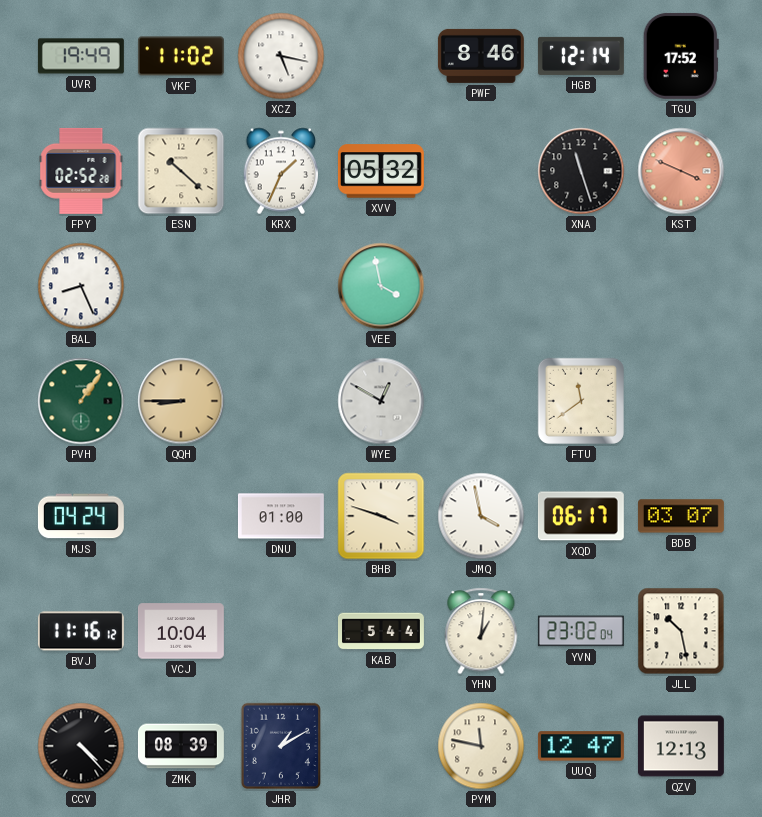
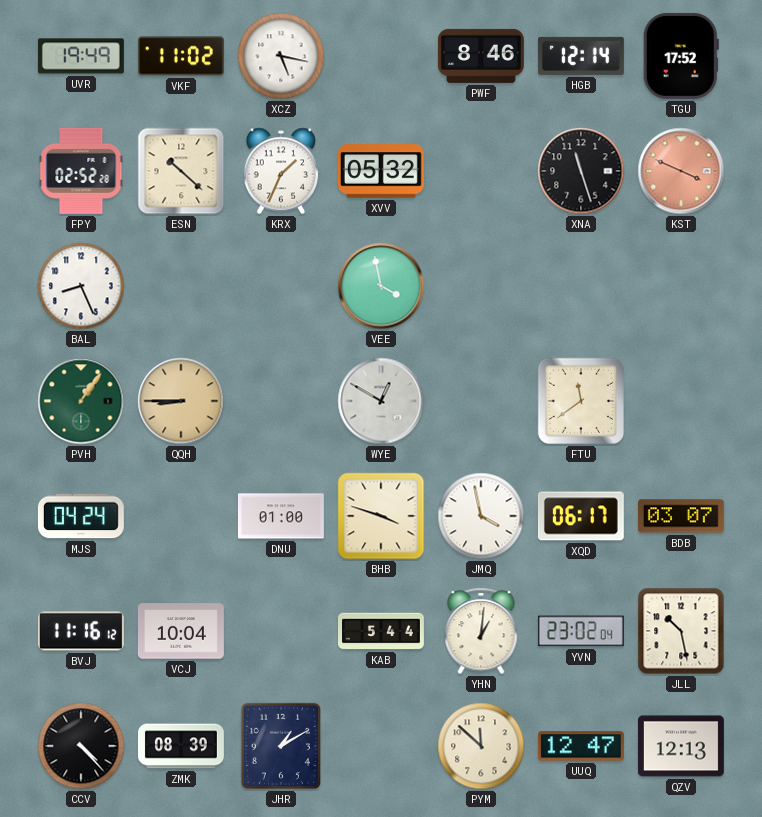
PYM: 11:47 -> 11:52 (481, 746)
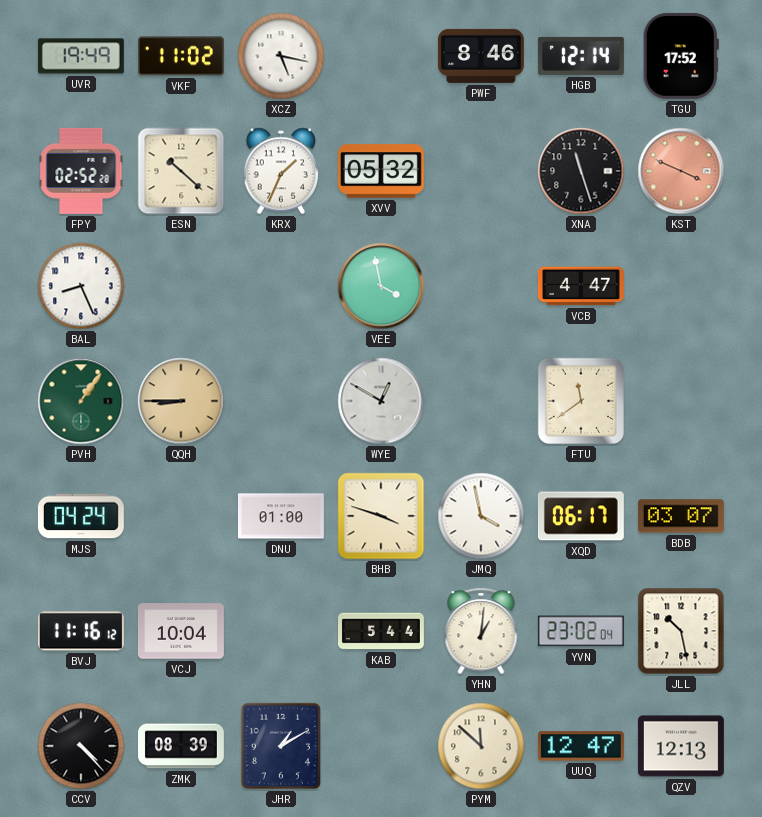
VCB: none -> 4:47 (581, 286)
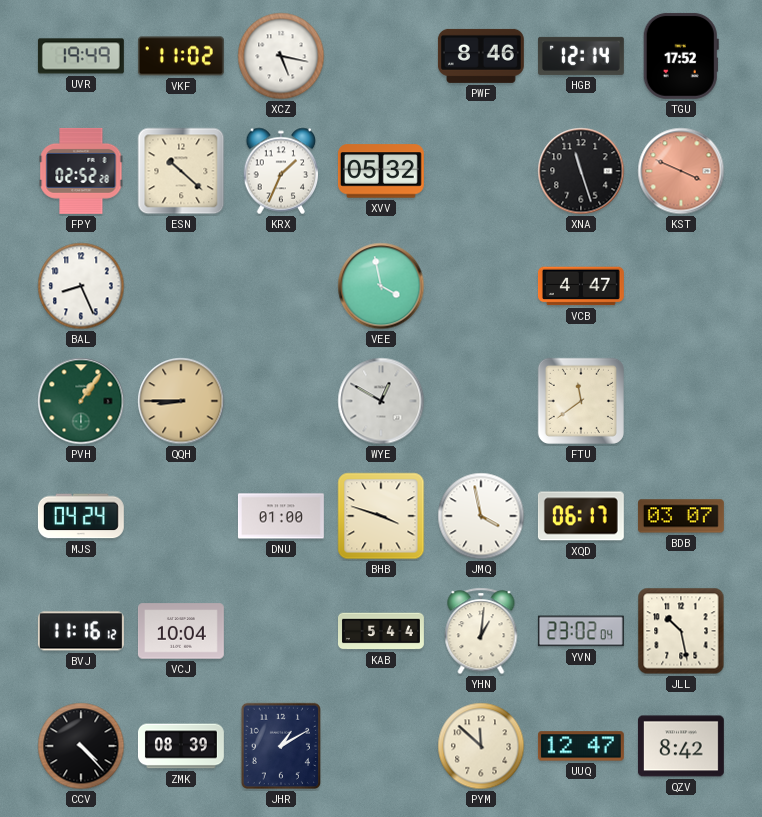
QZV: 12:13 -> 8:42 (681, 746)
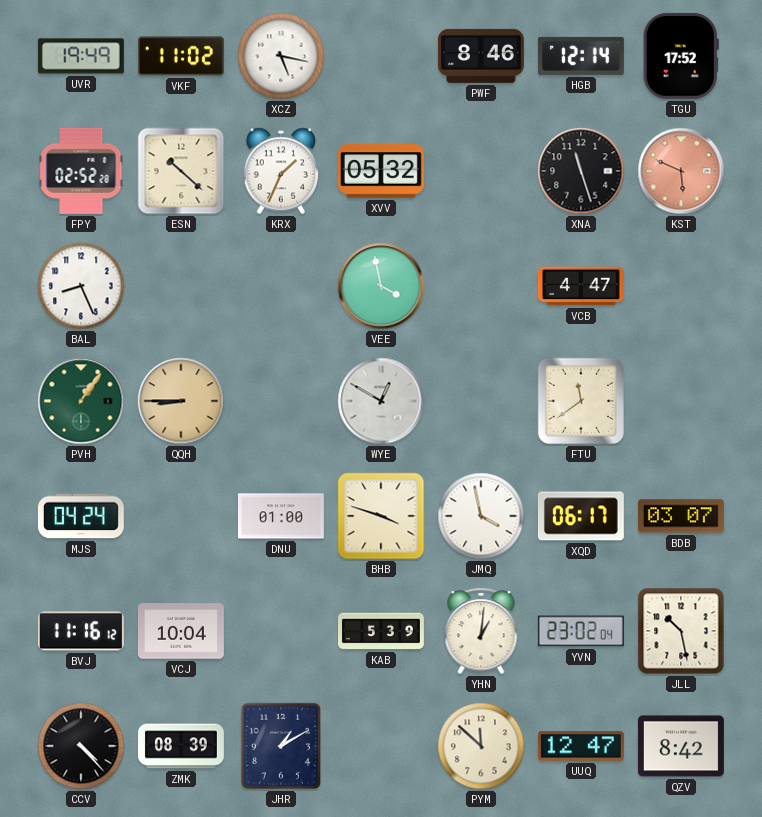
KST: 3:49 -> 5:49 (681, 171)
KAB: 5:44 -> 5:39 (382, 631)
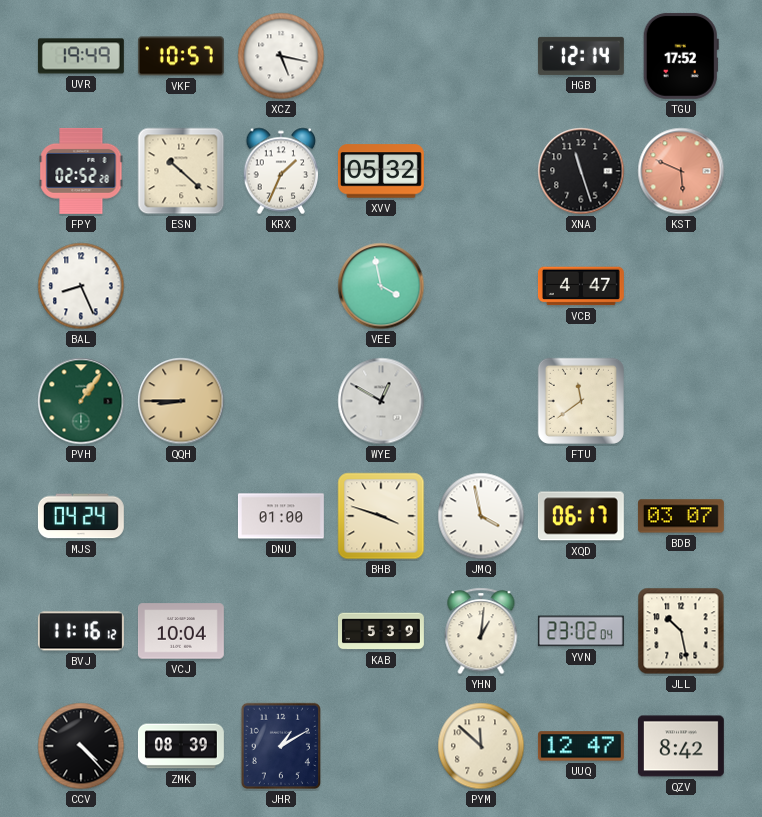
VKF: 11:02 -> 10:57 (181, 56)
PWF: 8:46 -> none (481, 56)
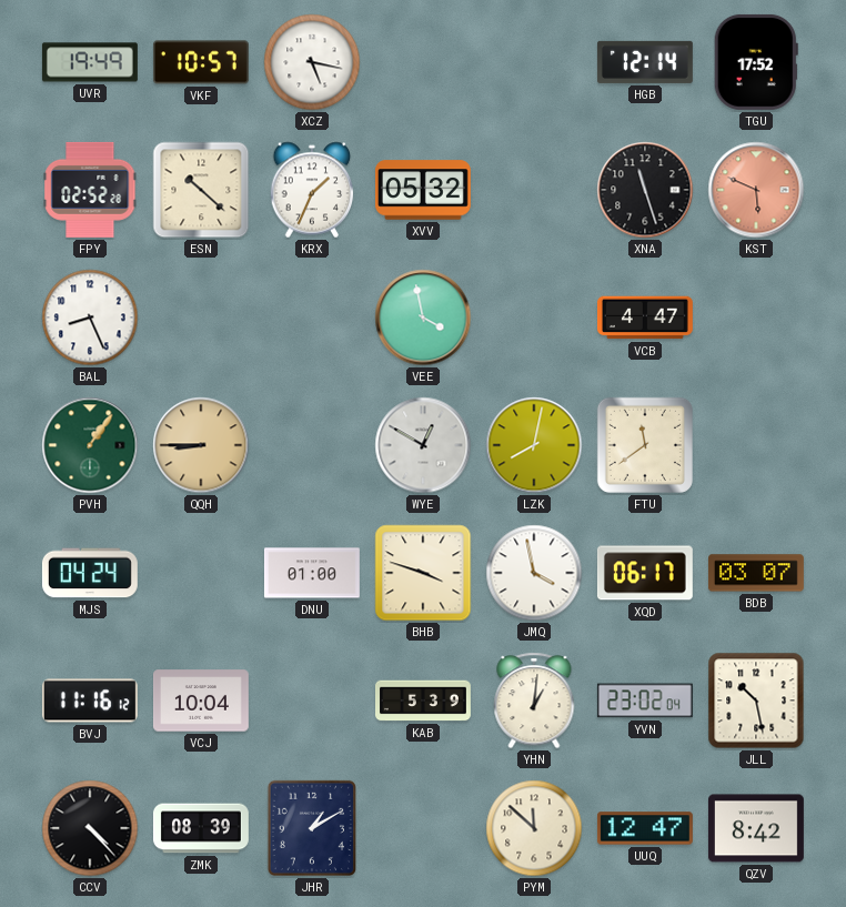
LZK: none -> 8:02 (534, 445)
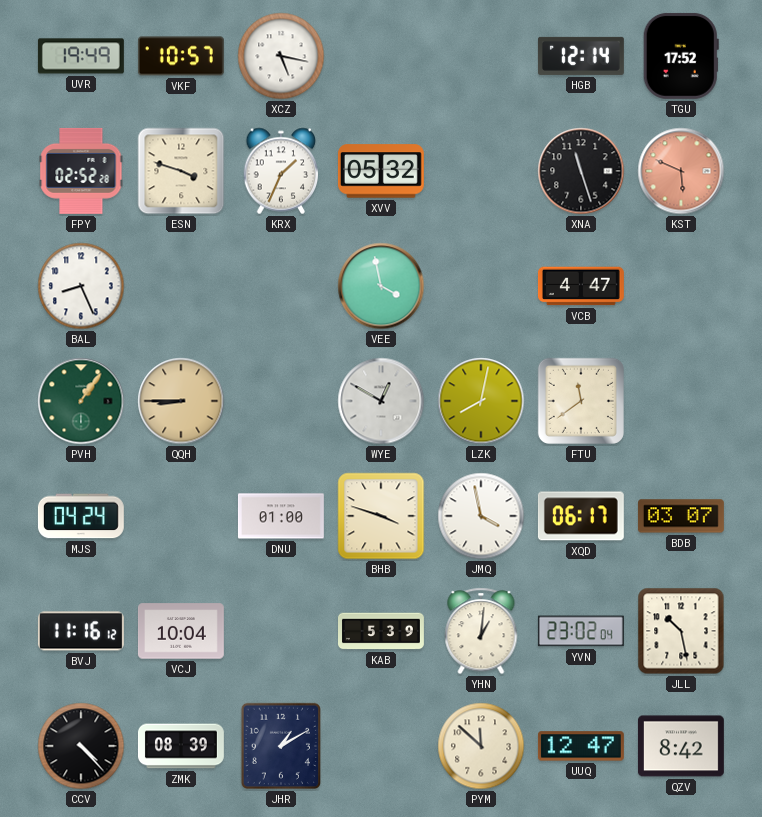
ESN: 10:22 -> 3:48 (181, 171)
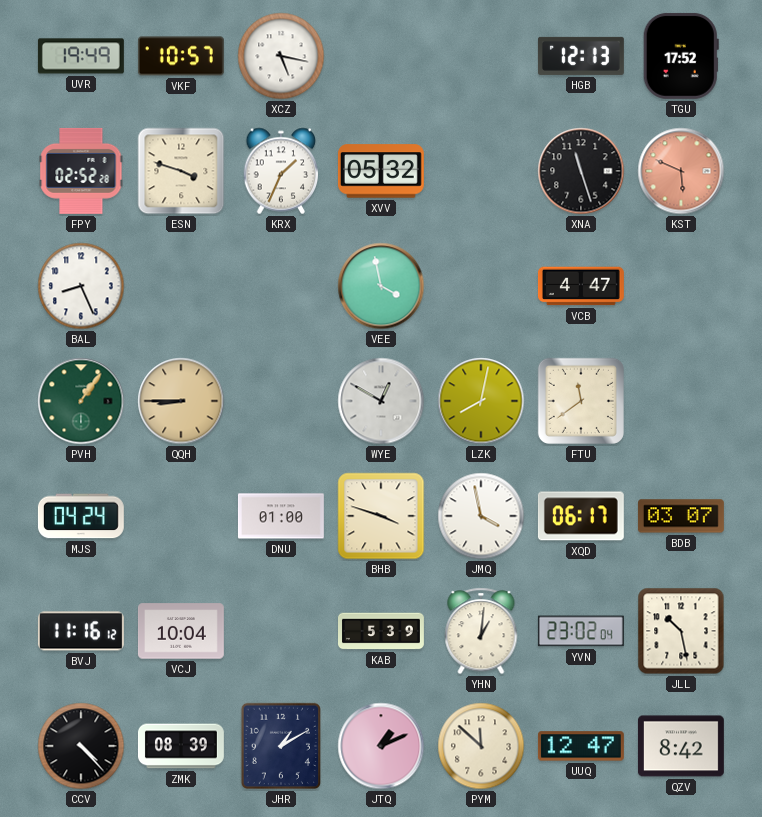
HGB: 12:14 -> 12:13 (581, 56)
JTQ: none -> 1:11 (381, 746)
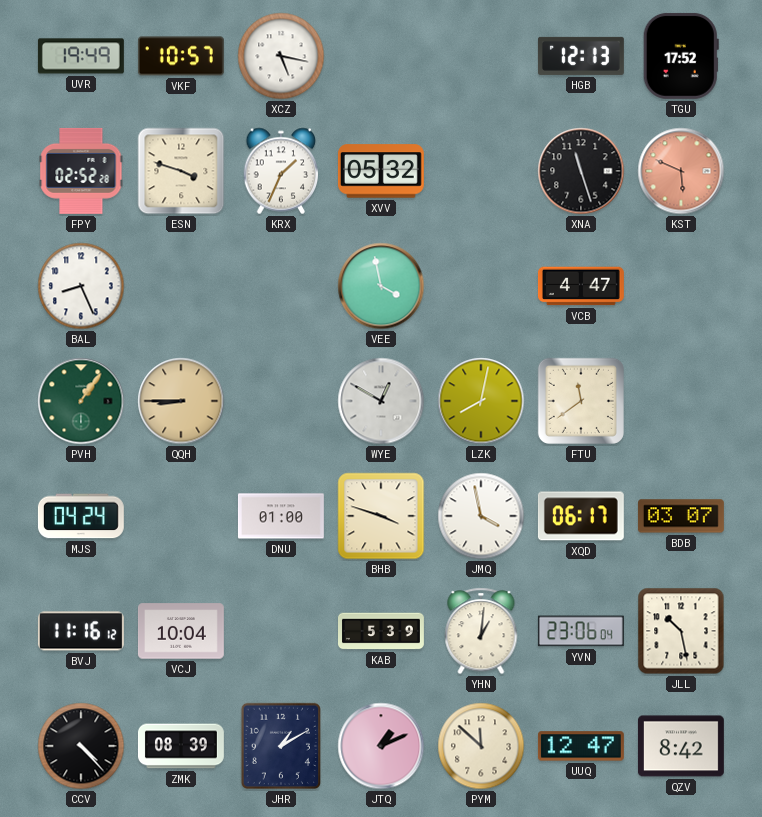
YVN: 23:02 -> 23:06 (581, 631)
